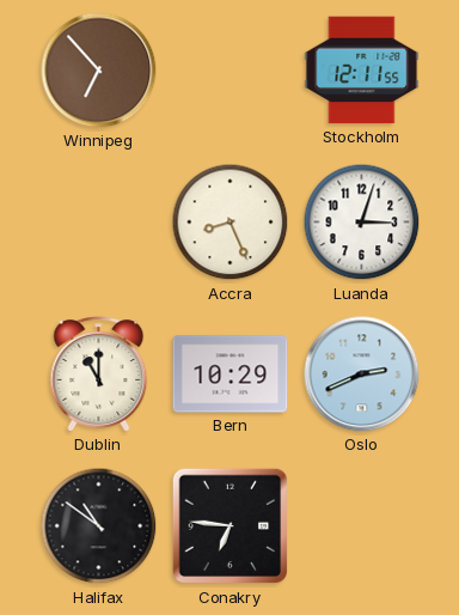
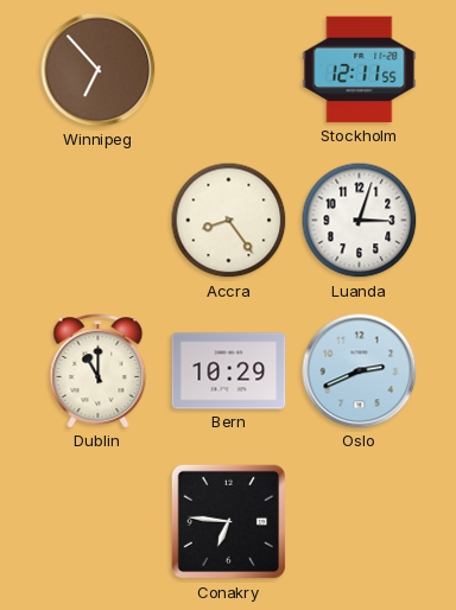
Accra: 8:26 -> 8:24 (229, 221)
Halifax: 10:51 -> none (99, 526)
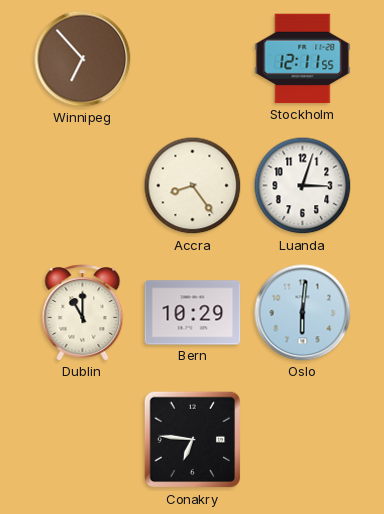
Oslo: 2:41 -> 6:01 (303, 313)
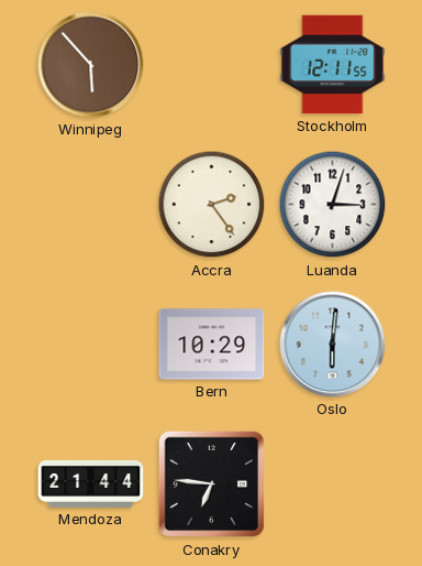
Winnipeg: 6:53 -> 5:53 (91, 65)
Accra: 8:24 -> 2:24 (212, 205)
Dublin: 11:00 -> none (83, 313)
Mendoza: none -> 21:44 (91, 483)
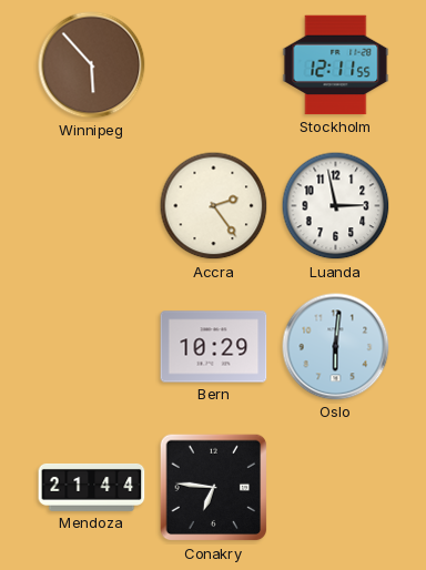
Luanda: 3:03 -> 2:58 (336, 206)
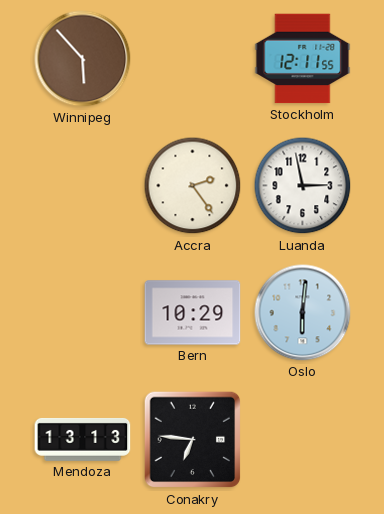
Mendoza: 21:44 -> 13:13 (83, 439)
